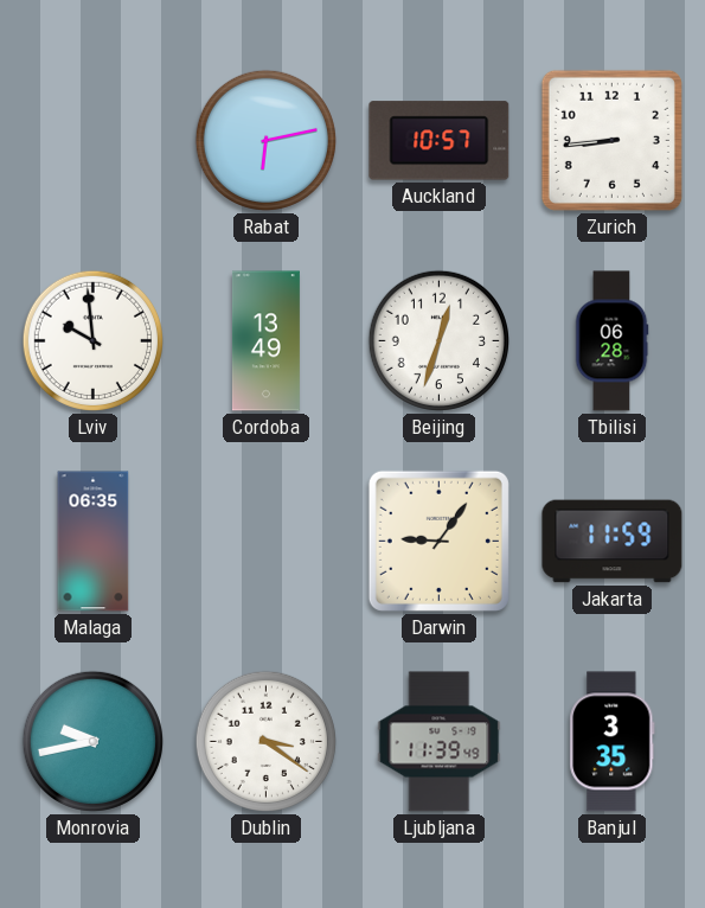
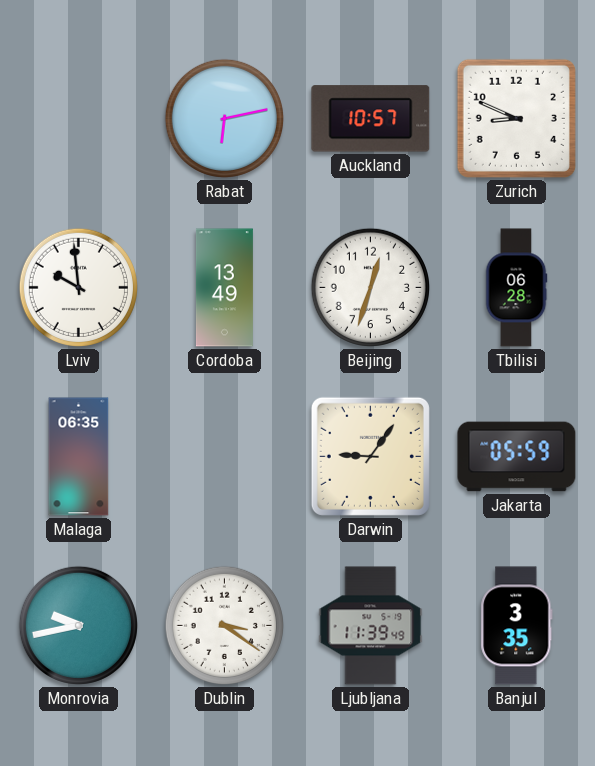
Zurich: 8:44 -> 8:49 (516, 118)
Jakarta: 11:59 -> 05:59 (517, 457)
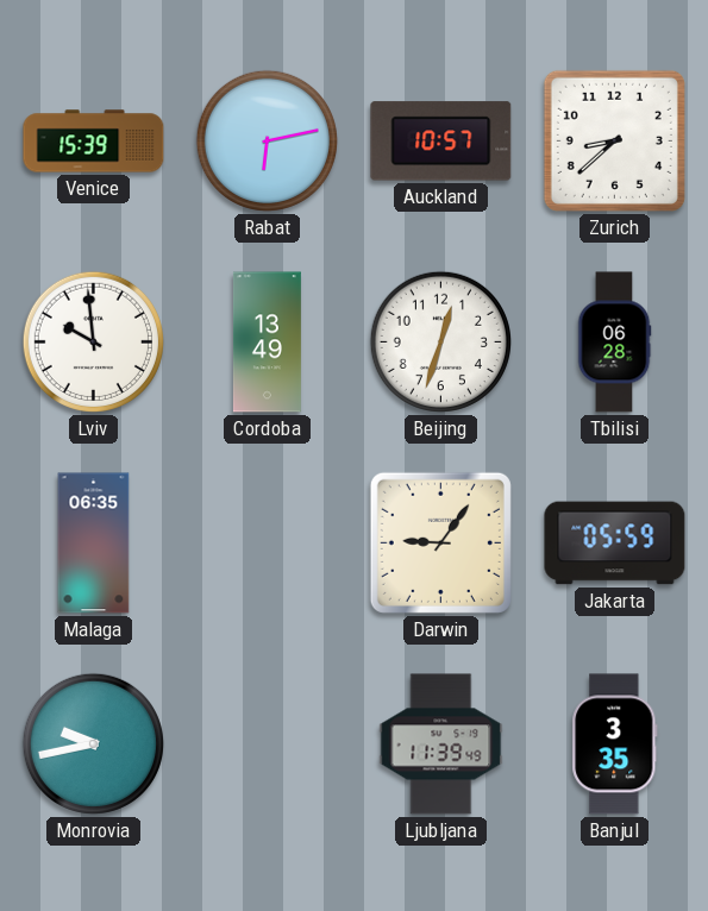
Venice: none -> 15:39 (94, 142)
Zurich: 8:49 -> 8:38 (614, 140)
Dublin: 3:21 -> none (224, 625)
